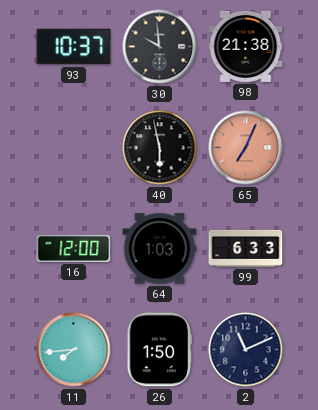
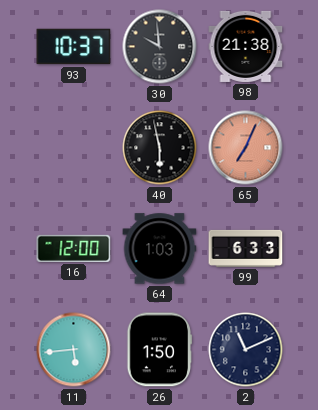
11: 7:44 -> 5:44 (74, 350)
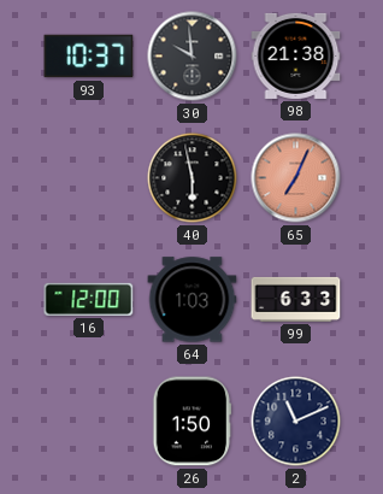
11: 5:44 -> none (74, 350)
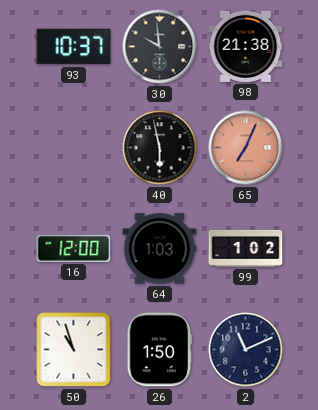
99: 6:33 -> 1:02 (246, 248)
50: none -> 10:57 (74, 350)
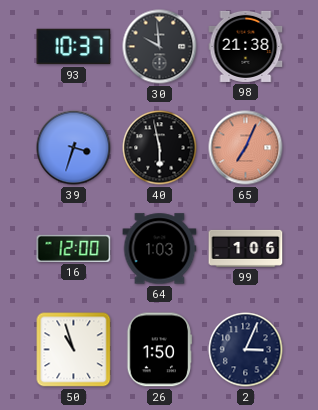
39: none -> 3:33 (74, 148)
99: 1:02 -> 1:06 (246, 248)
2: 11:11 -> 3:04 (246, 350)
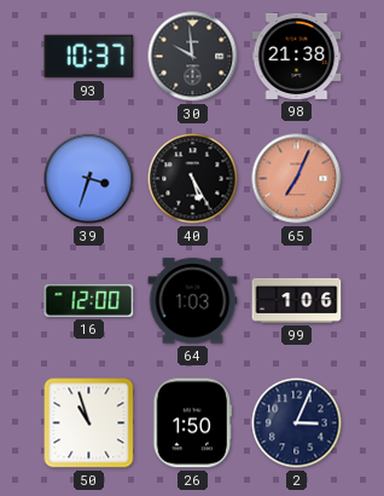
40: 5:58 -> 5:25 (193, 179)
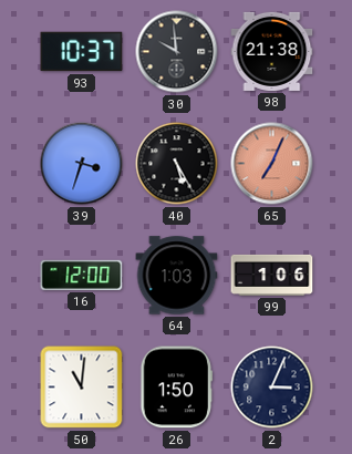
50: 10:57 -> 11:01 (82, 388)
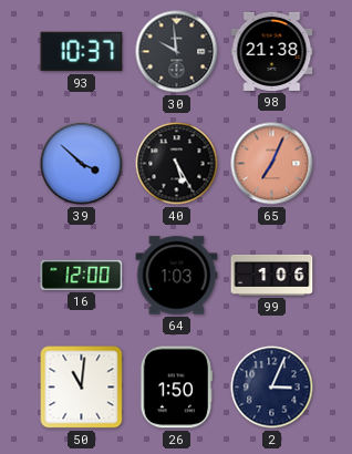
39: 3:33 -> 3:52 (82, 164)
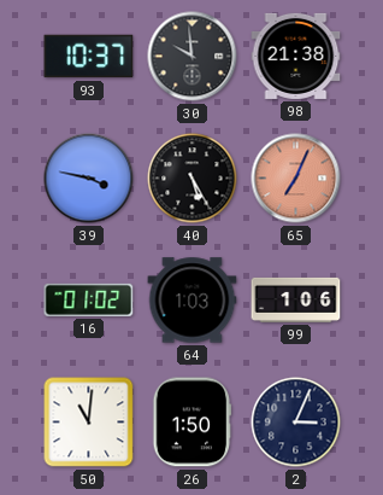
39: 3:52 -> 3:47 (89, 179)
16: 12:00 -> 01:02 (89, 299)
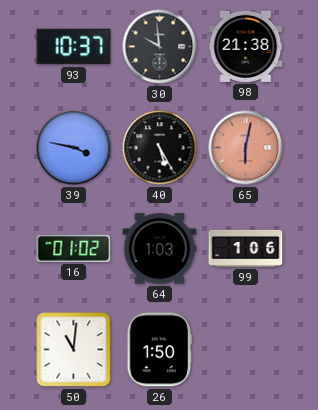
65: 7:04 -> 6:02 (246, 148)
2: 3:04 -> none (296, 423)
